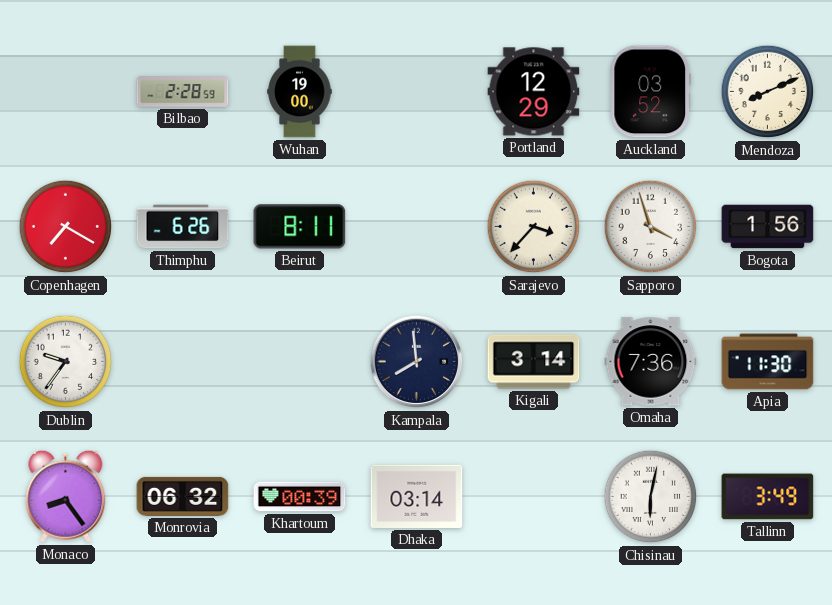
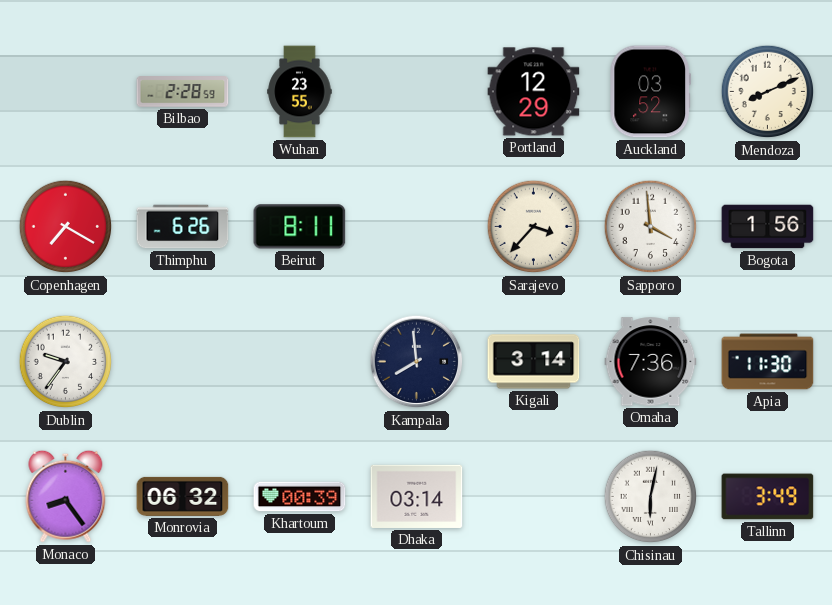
Wuhan: 19:00 -> 23:55 (300, 92)
Sapporo: 3:57 -> 3:59 (651, 227)
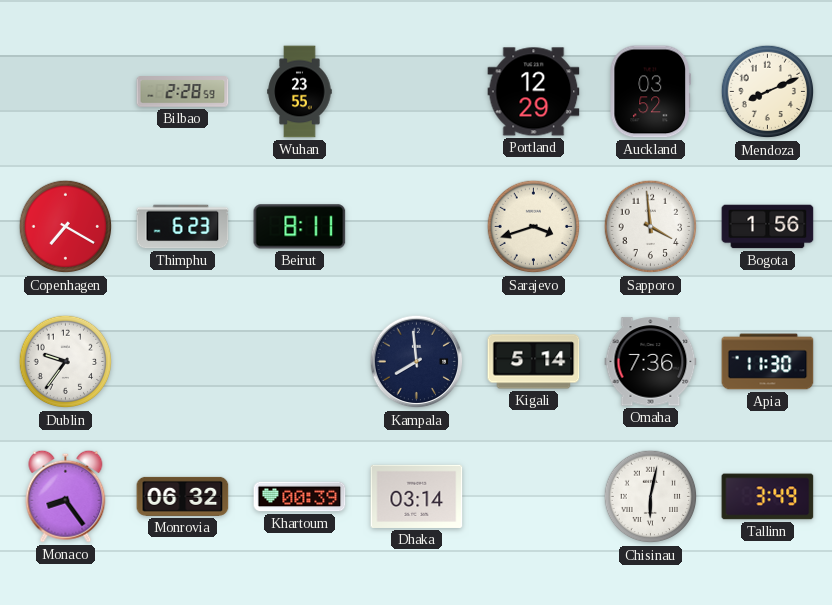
Thimphu: 6:26 -> 6:23 (183, 227)
Sarajevo: 3:37 -> 3:42 (534, 227)
Kigali: 3:14 -> 5:14 (534, 362)
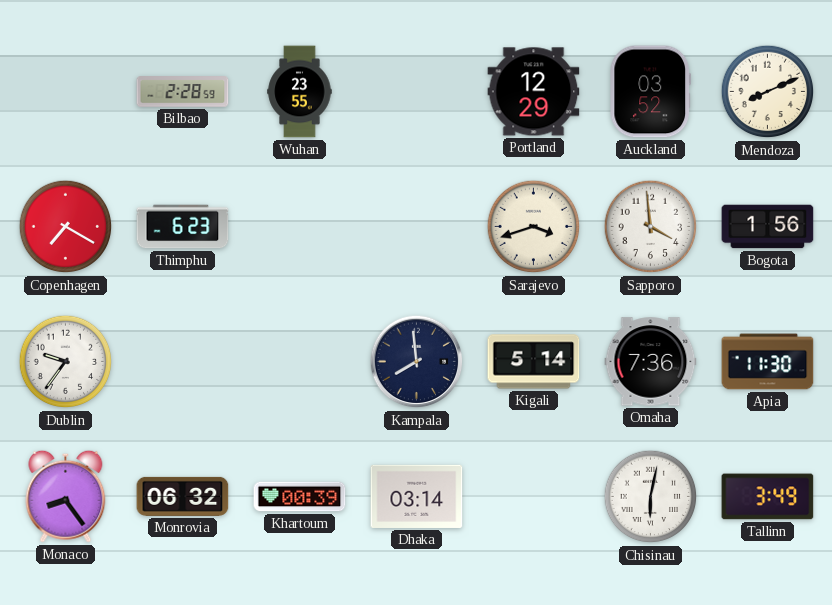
Beirut: 8:11 -> none (300, 227)
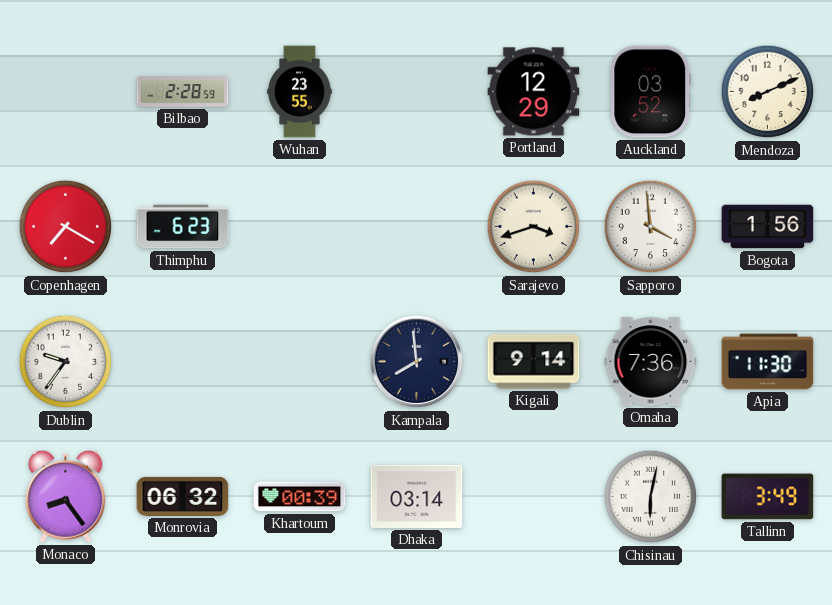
Kigali: 5:14 -> 9:14 (534, 362)
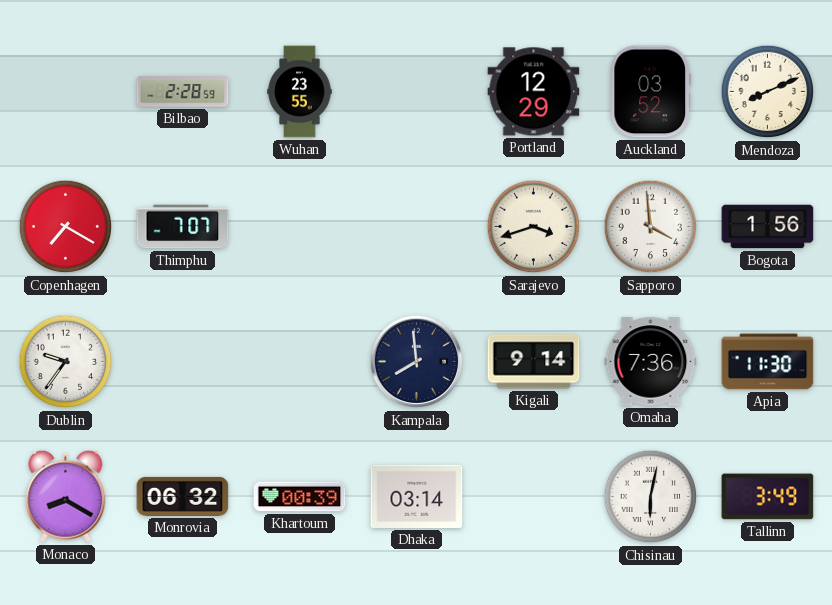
Thimphu: 6:23 -> 7:07 (183, 227)
Monaco: 8:24 -> 8:20 (66, 496)
